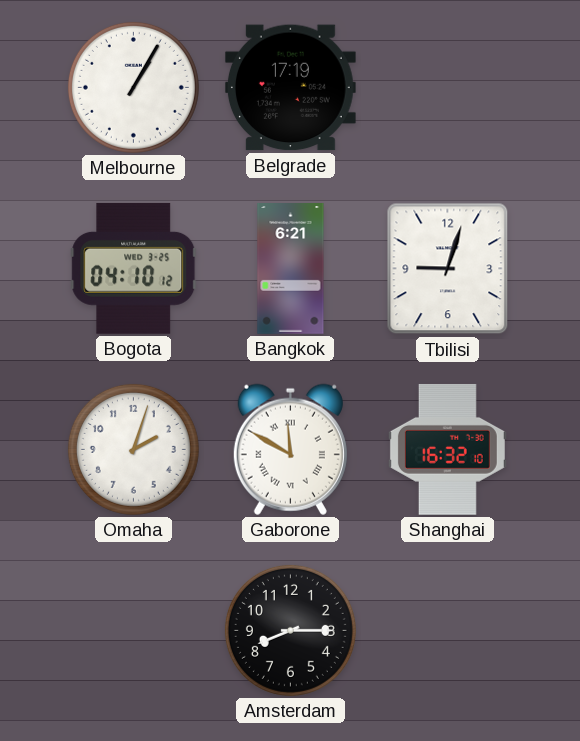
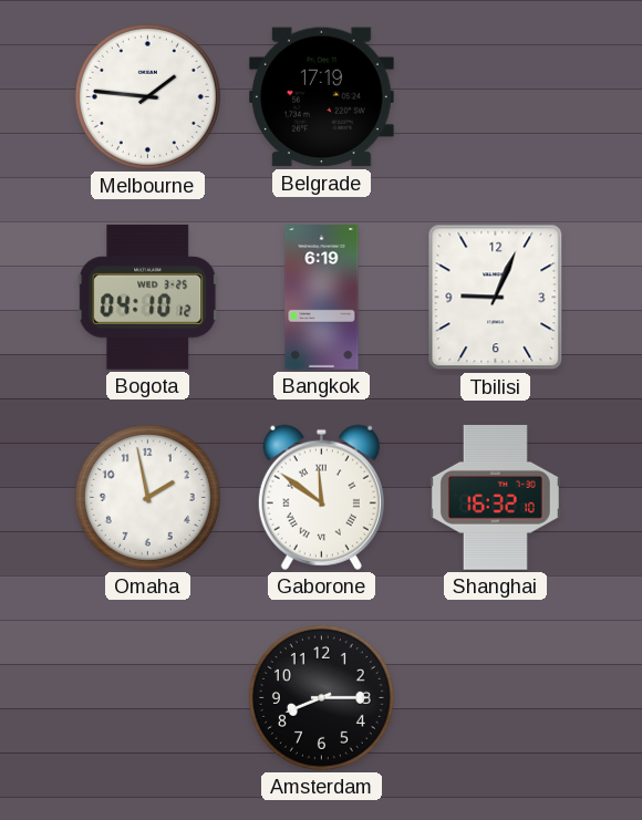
Melbourne: 1:05 -> 1:46 (147, 96)
Bangkok: 6:21 -> 6:19 (322, 298)
Tbilisi: 9:03 -> 9:04 (496, 298)
Omaha: 2:03 -> 1:58 (147, 497)
Gaborone: 11:50 -> 11:51 (321, 497)
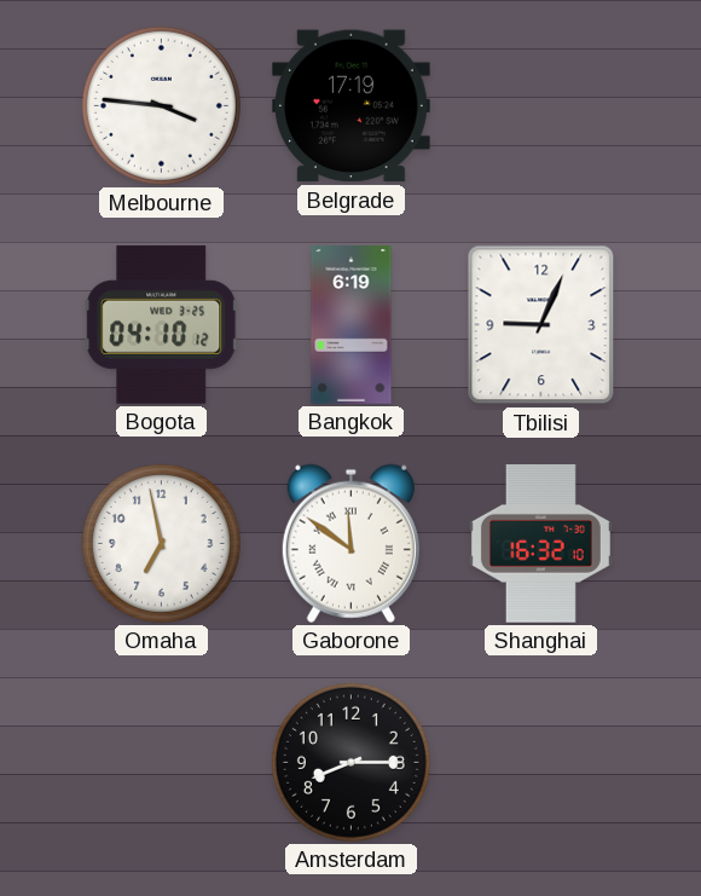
Melbourne: 1:46 -> 3:46 (161, 105)
Omaha: 1:58 -> 6:58 (161, 543)
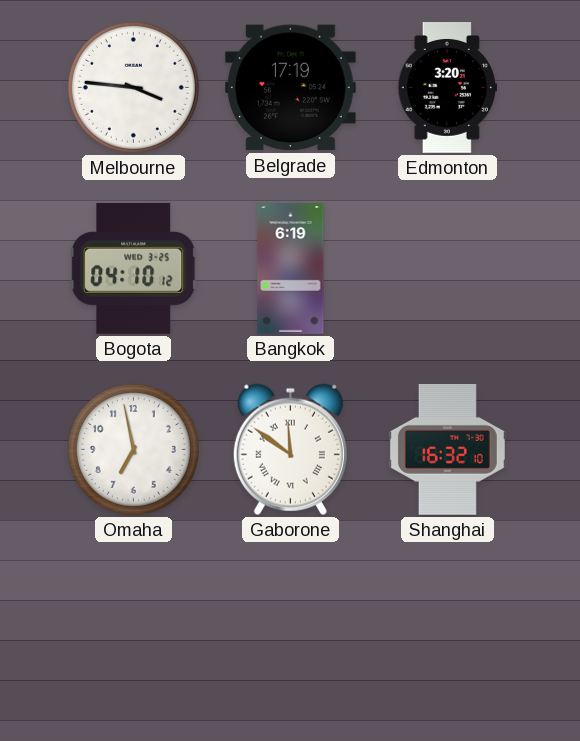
Edmonton: none -> 3:20 (447, 88)
Tbilisi: 9:04 -> none (541, 325)
Amsterdam: 8:15 -> none (350, 762)
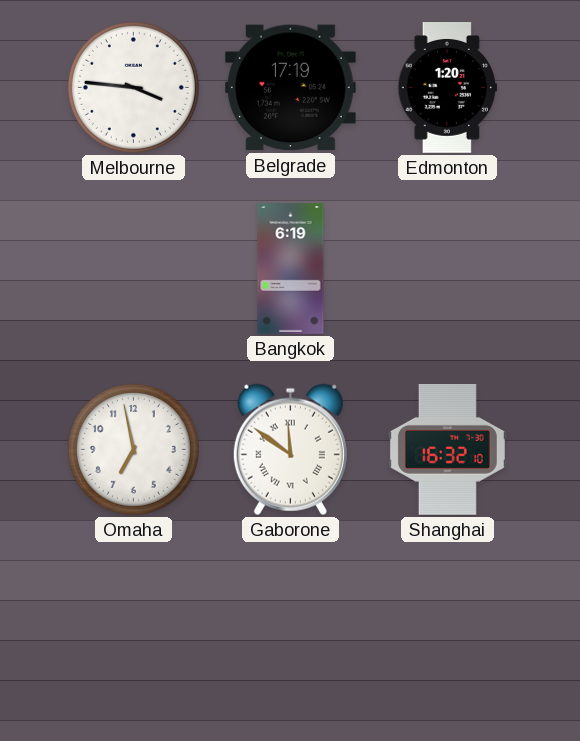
Edmonton: 3:20 -> 1:20 (447, 88)
Bogota: 04:10 -> none (134, 268)
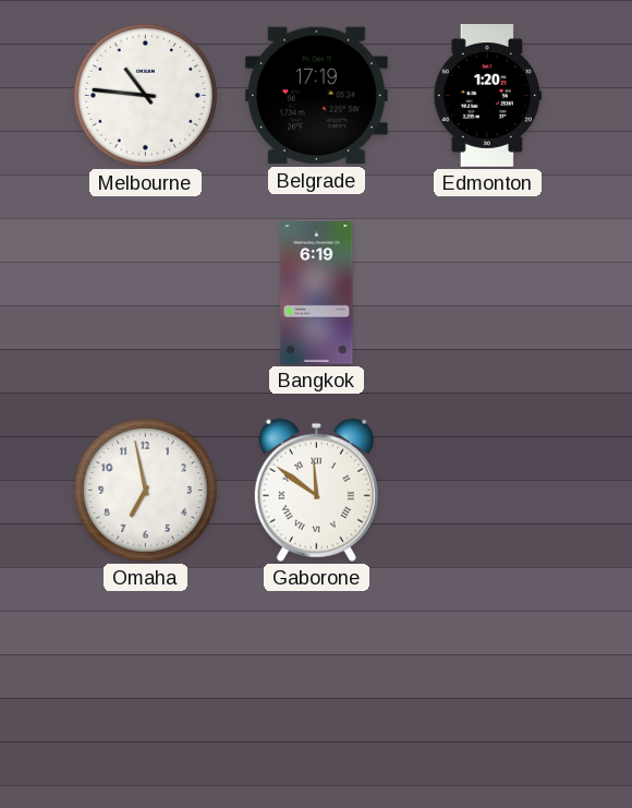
Melbourne: 3:46 -> 10:46 (145, 95)
Shanghai: 16:32 -> none (447, 449)
